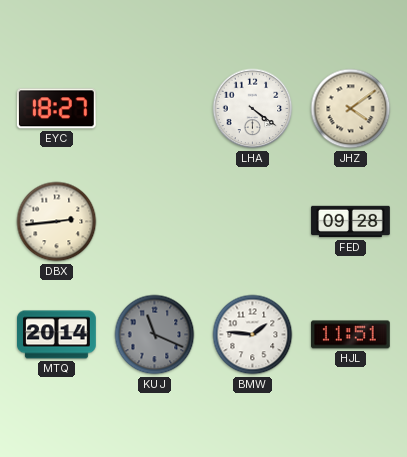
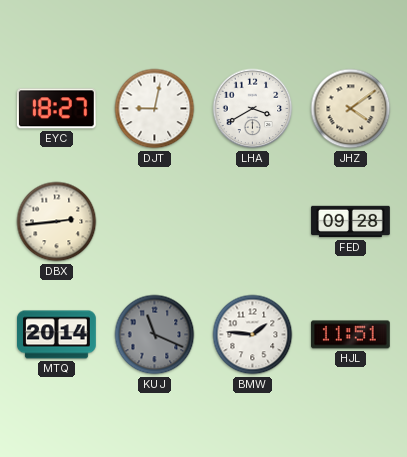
DJT: none -> 9:02 (155, 109)
LHA: 4:21 -> 3:40 (253, 109)
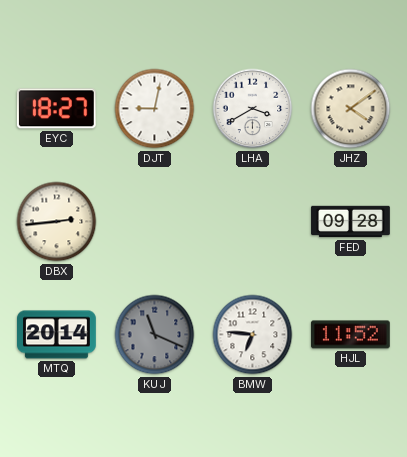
BMW: 1:46 -> 6:46 (253, 335)
HJL: 11:51 -> 11:52 (350, 335)
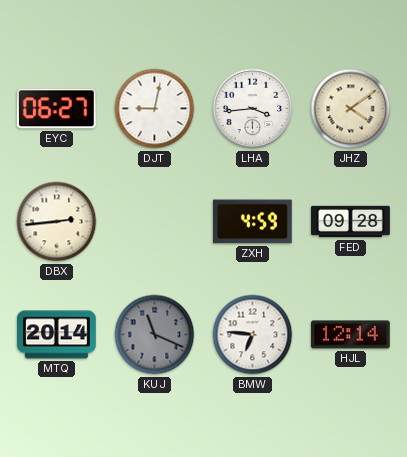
EYC: 18:27 -> 06:27 (56, 109)
LHA: 3:40 -> 3:44 (253, 109)
ZXH: none -> 4:59 (252, 222)
HJL: 11:52 -> 12:14 (350, 335)
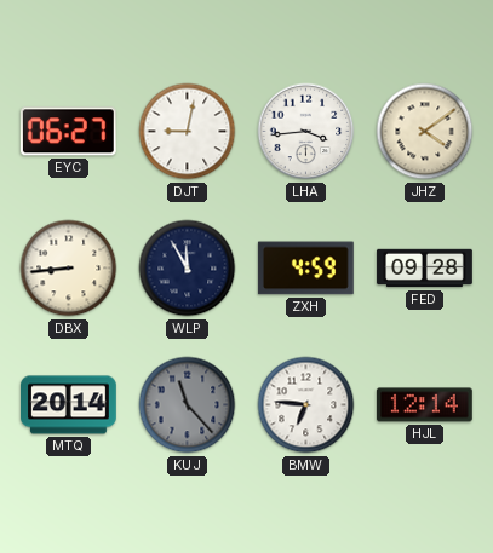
DBX: 2:44 -> 8:44 (69, 269)
WLP: none -> 11:55 (188, 269)
KUJ: 11:19 -> 11:23 (188, 405)
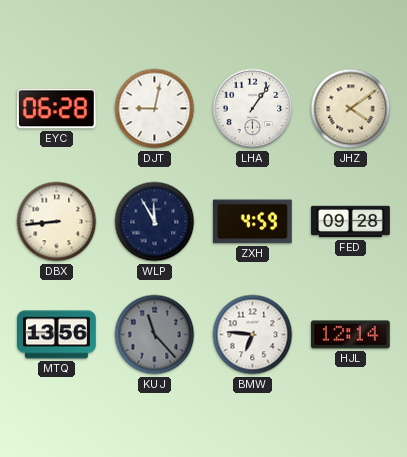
EYC: 06:27 -> 06:28 (56, 109)
LHA: 3:44 -> 1:06 (253, 109)
MTQ: 20:14 -> 13:56 (57, 335)
